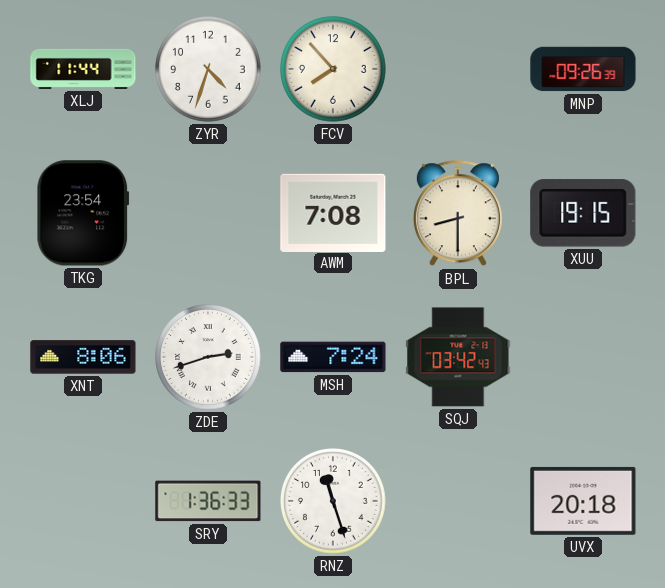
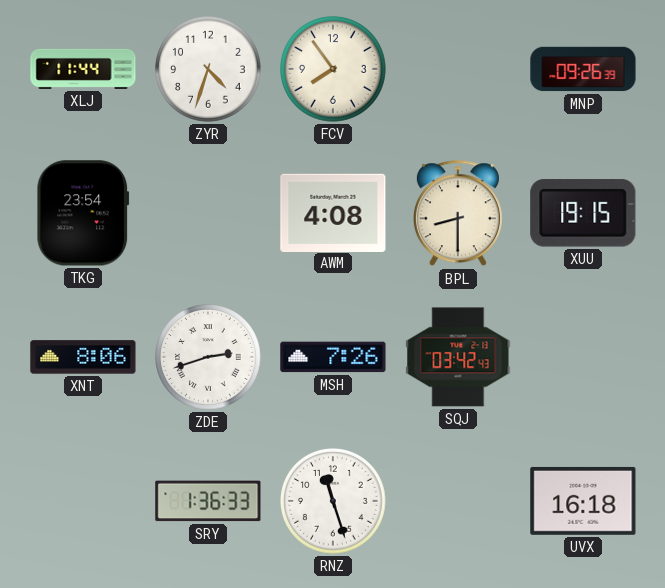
FCV: 7:53 -> 7:54 (334, 70)
AWM: 7:08 -> 4:08 (333, 212)
MSH: 7:24 -> 7:26 (333, 357)
UVX: 20:18 -> 16:18 (583, 501)
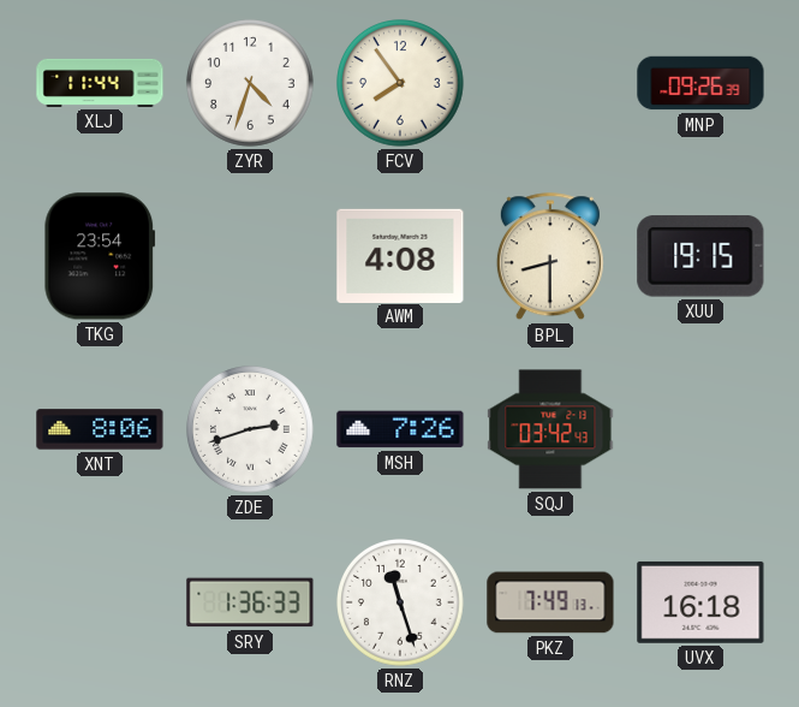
PKZ: none -> 7:49 (550, 602)
